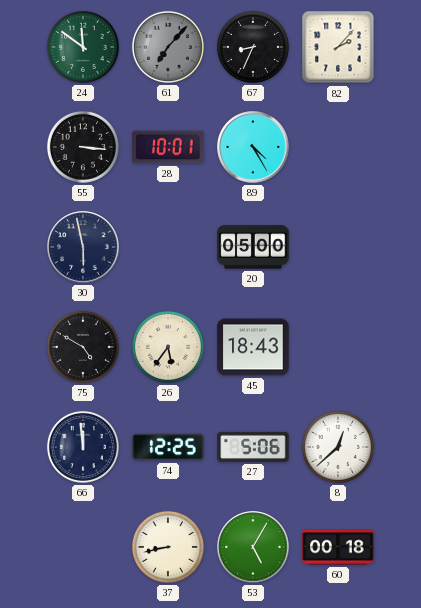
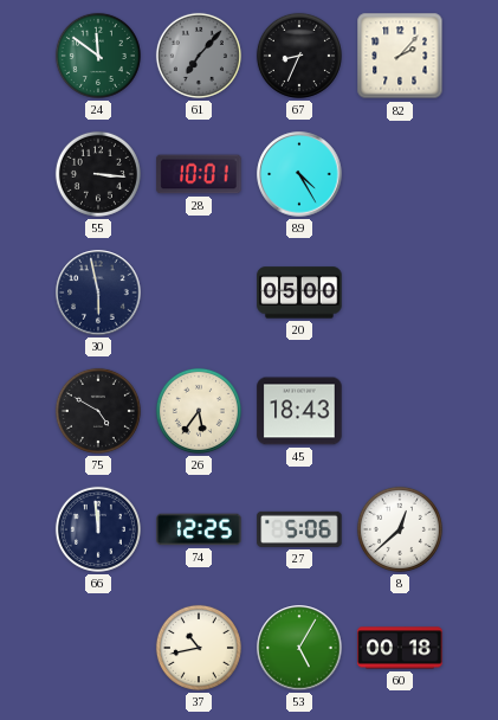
37: 8:43 -> 10:43 (199, 648)
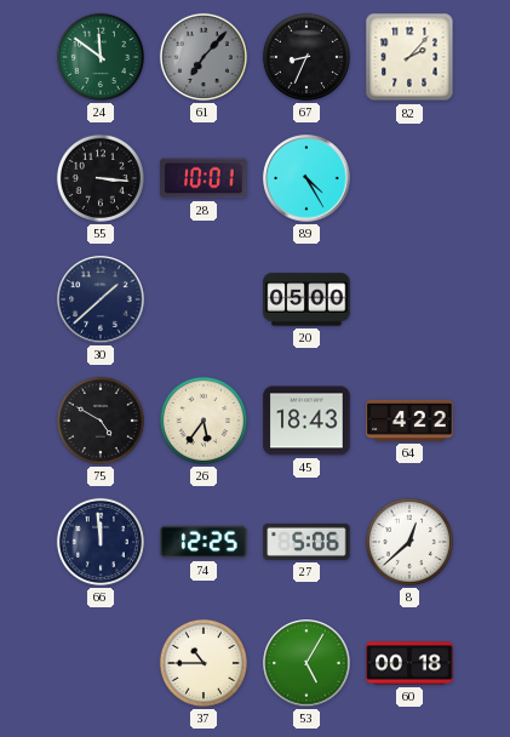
30: 5:58 -> 1:38 (101, 299)
64: none -> 4:22 (409, 421)
37: 10:43 -> 10:45 (204, 663)
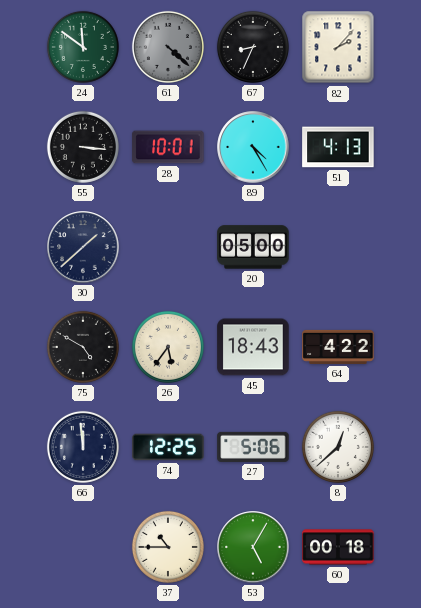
61: 7:07 -> 4:22 (168, 47)
51: none -> 4:13 (338, 147)
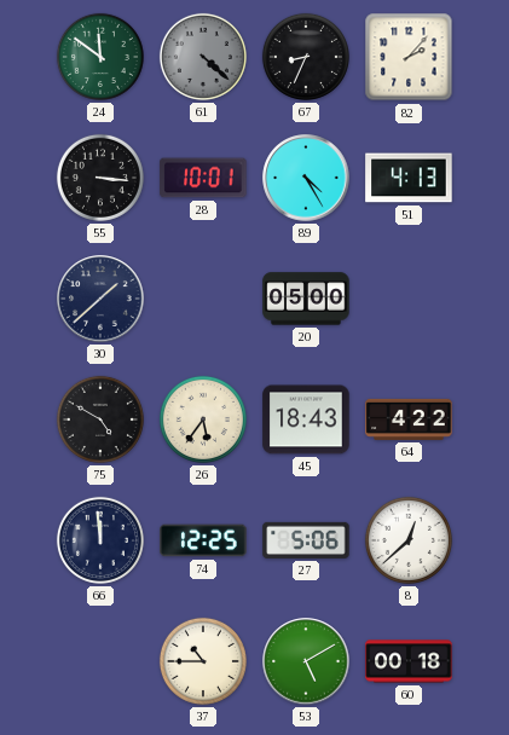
53: 5:05 -> 5:10 (306, 661)
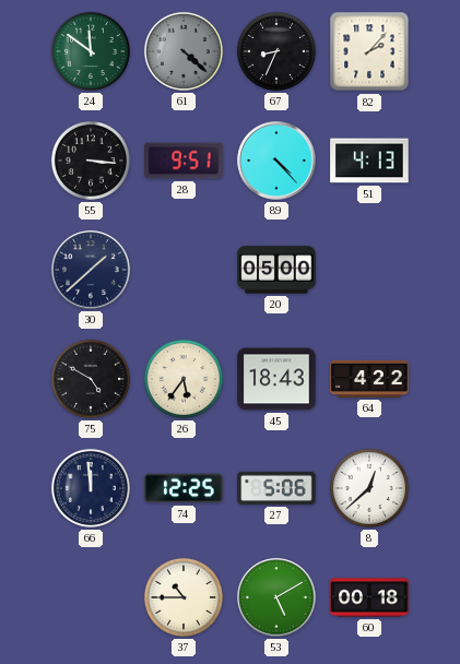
28: 10:01 -> 9:51 (184, 161)
89: 4:25 -> 4:23 (276, 161)
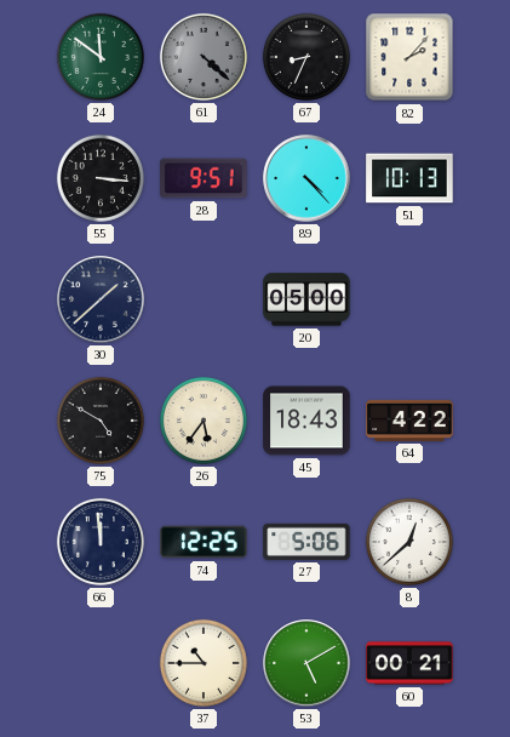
51: 4:13 -> 10:13 (409, 178)
60: 00:18 -> 00:21 (409, 663)
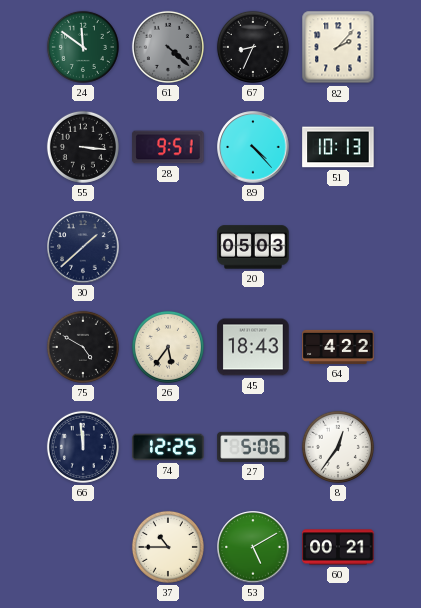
20: 05:00 -> 05:03 (253, 247)
8: 12:38 -> 12:36 (338, 447)
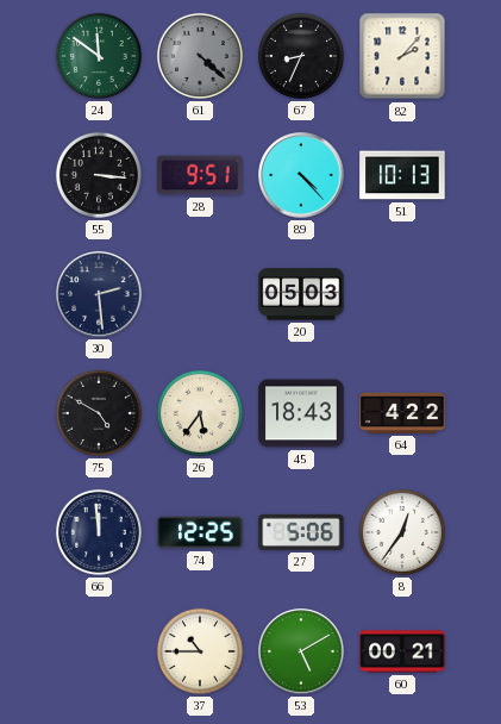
30: 1:38 -> 2:29 (99, 294)
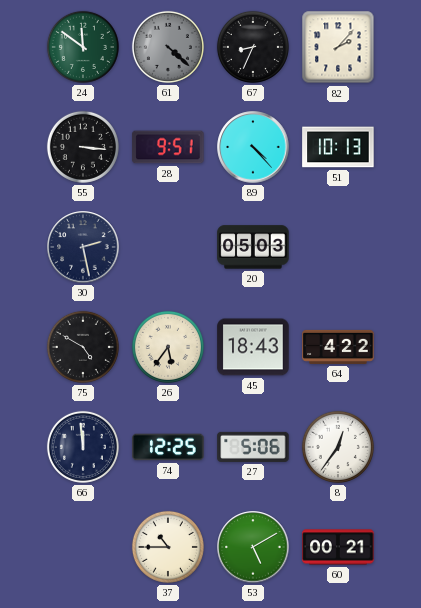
30: 2:29 -> 2:28 (83, 247)
